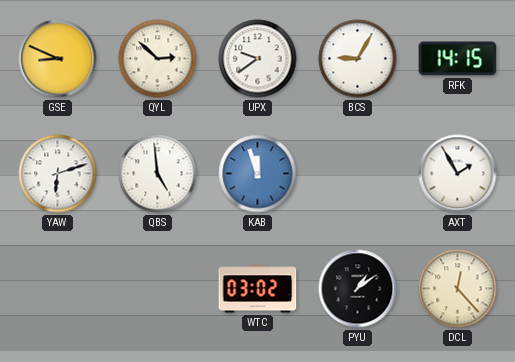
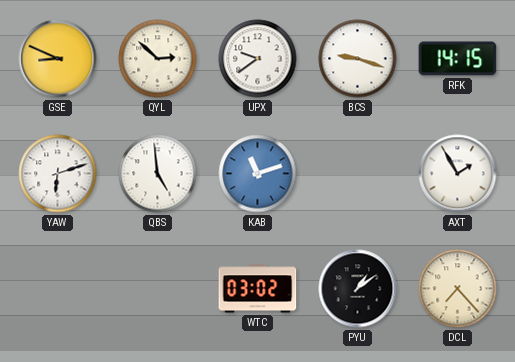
BCS: 9:05 -> 9:18 (358, 59)
KAB: 11:57 -> 11:12 (258, 174)
DCL: 12:23 -> 7:23 (458, 289)
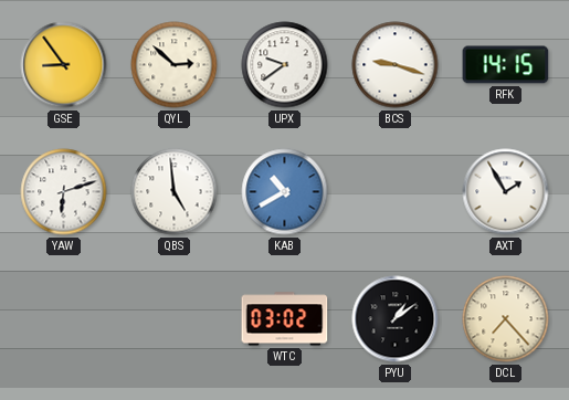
GSE: 8:49 -> 8:54 (64, 65)
KAB: 11:12 -> 10:40 (285, 192)
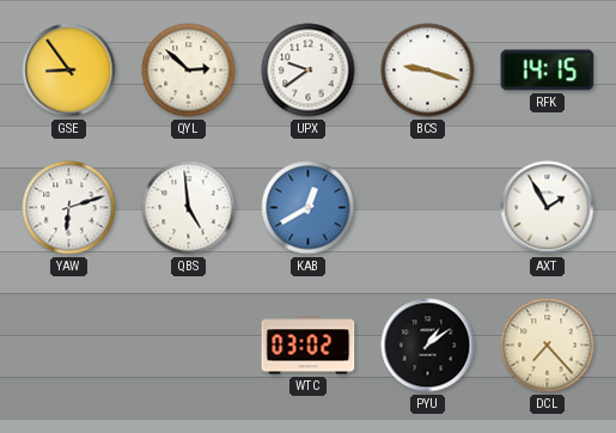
KAB: 10:40 -> 12:40 (309, 208)
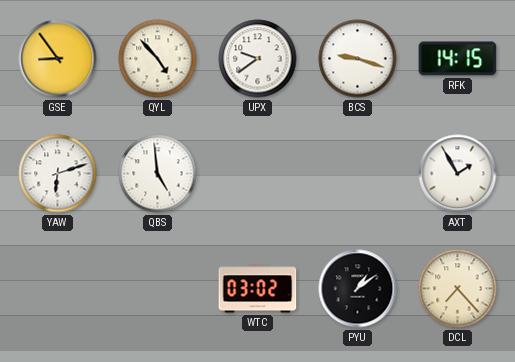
QYL: 2:52 -> 4:53 (158, 59)
KAB: 12:40 -> none (309, 208)
